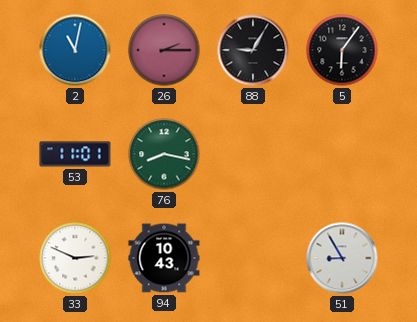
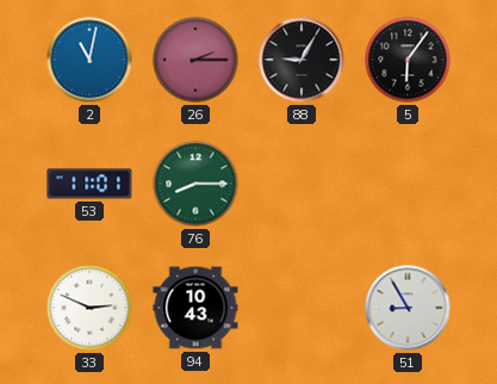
76: 8:17 -> 8:15 (195, 184)
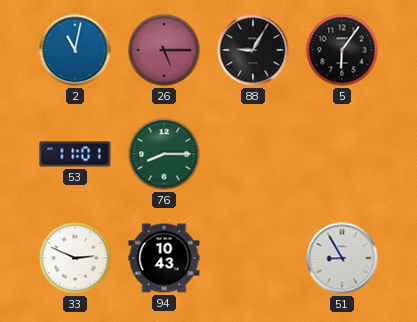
26: 2:15 -> 5:15 (164, 50)
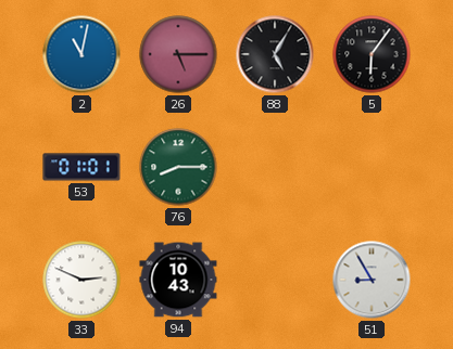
88: 9:05 -> 5:05 (275, 54)
53: 11:01 -> 01:01 (81, 167)
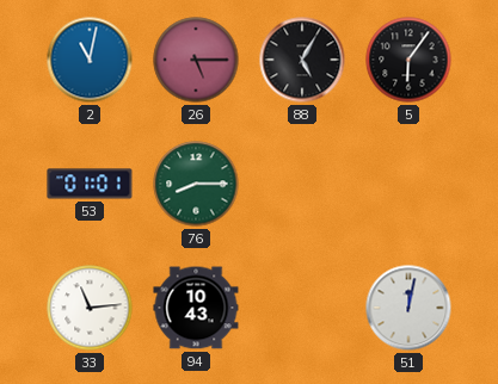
33: 2:49 -> 11:14 (90, 308)
51: 8:55 -> 12:02 (408, 308)
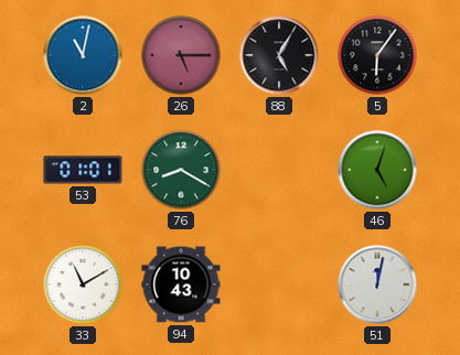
76: 8:15 -> 8:20 (181, 170)
46: none -> 5:03 (377, 170)
33: 11:14 -> 11:10 (83, 284)
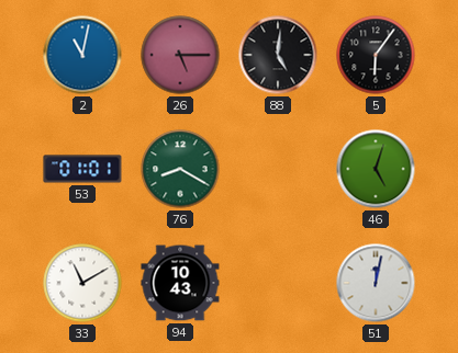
88: 5:05 -> 5:01 (278, 55)
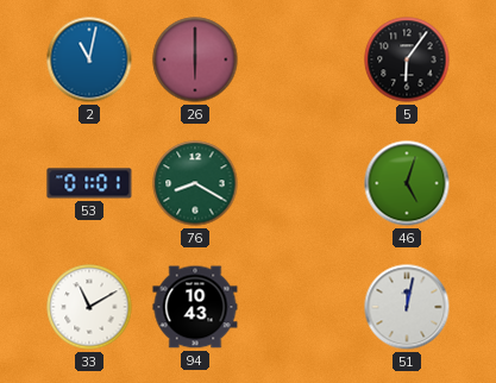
26: 5:15 -> 6:00 (195, 59)
88: 5:01 -> none (278, 55)
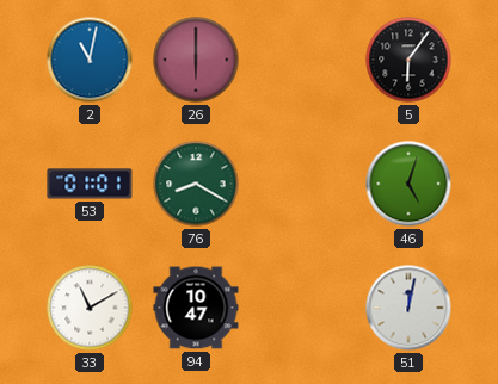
94: 10:43 -> 10:47 (196, 308)
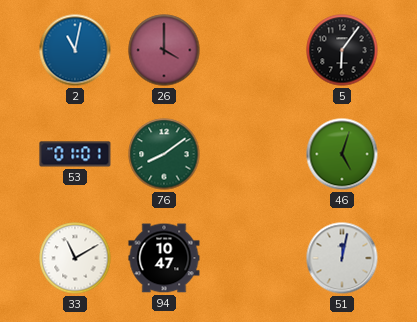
26: 6:00 -> 4:00 (164, 50)
76: 8:20 -> 8:09 (164, 154)
